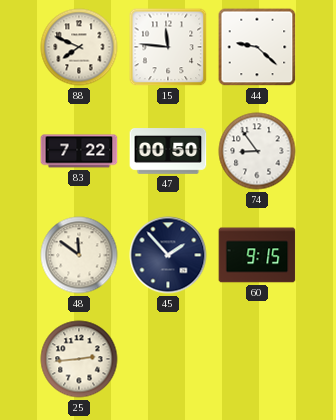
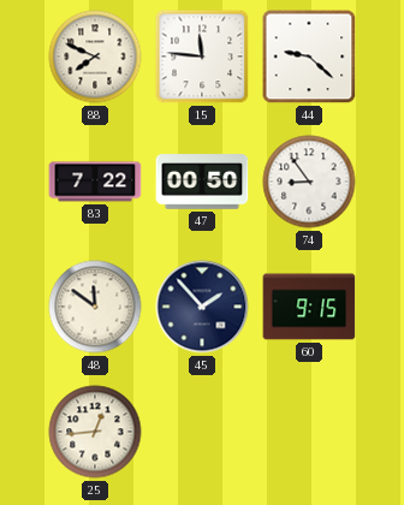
25: 2:44 -> 12:44 (95, 432)
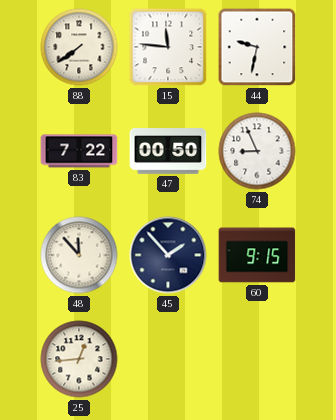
88: 7:49 -> 7:39 (79, 47)
44: 9:22 -> 9:32 (257, 47)
74: 8:54 -> 8:56 (257, 151)
48: 11:51 -> 11:53 (79, 255)
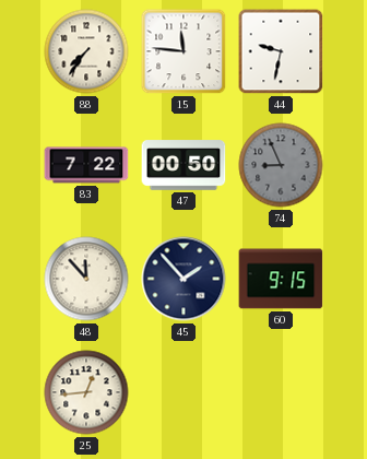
88: 7:39 -> 7:36 (86, 51)
74 dial: white -> grey (281, 165)
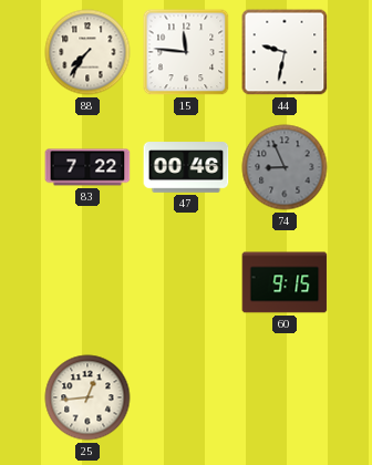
47: 00:50 -> 00:46 (186, 167)
48: 11:53 -> none (86, 279)
45: 1:53 -> none (183, 279)
